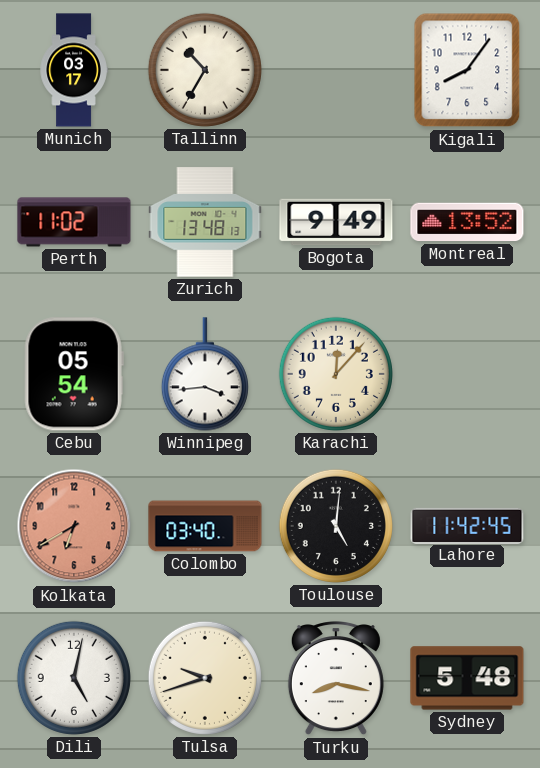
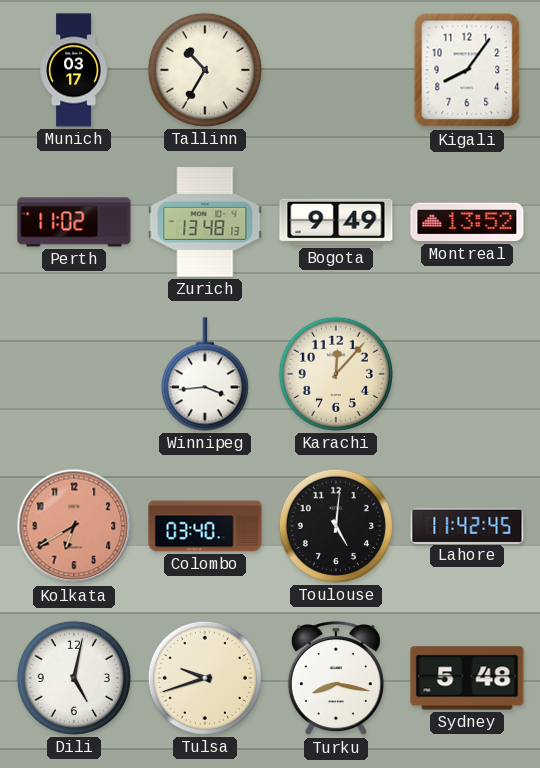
Cebu: 05:54 -> none (74, 374)
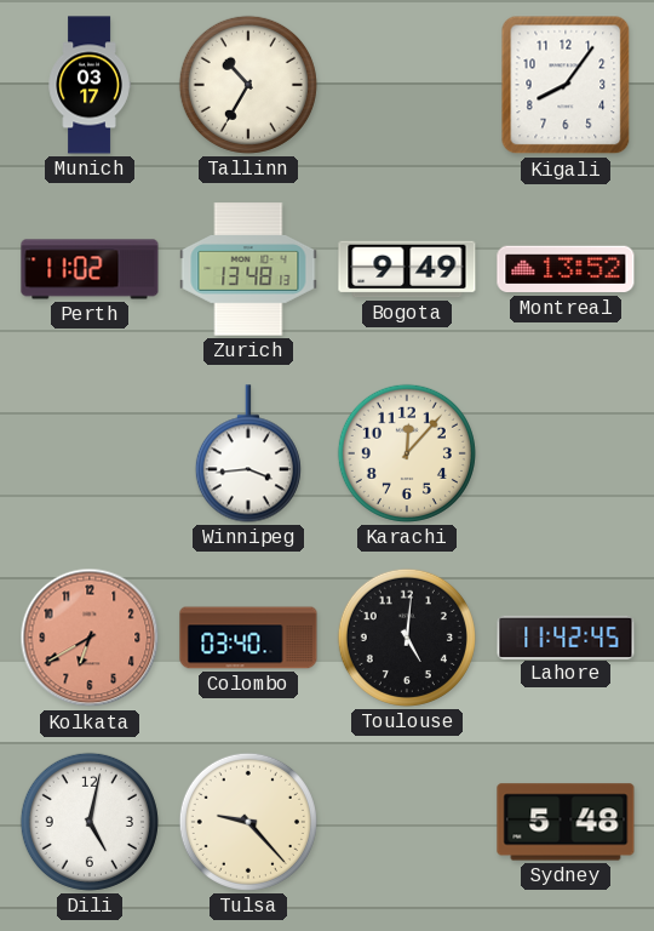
Tulsa: 9:42 -> 9:23 (248, 822)
Turku: 8:17 -> none (336, 679)
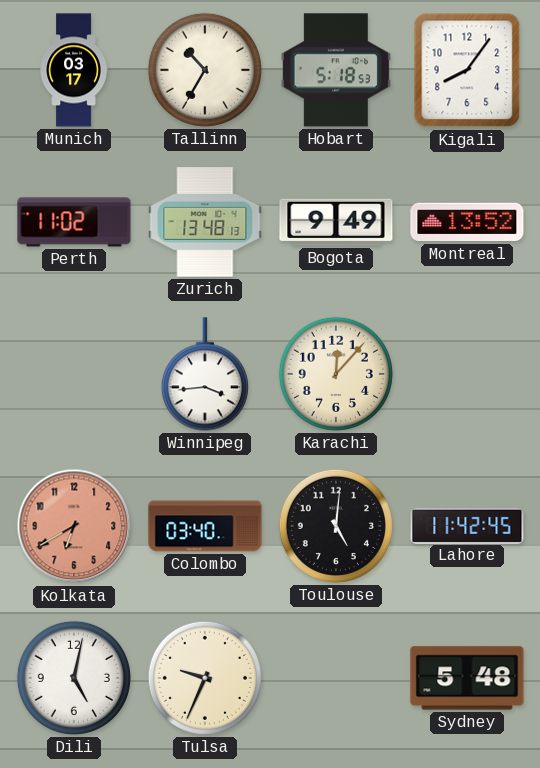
Hobart: none -> 5:18 (336, 70)
Tulsa: 9:23 -> 9:34 (205, 678)
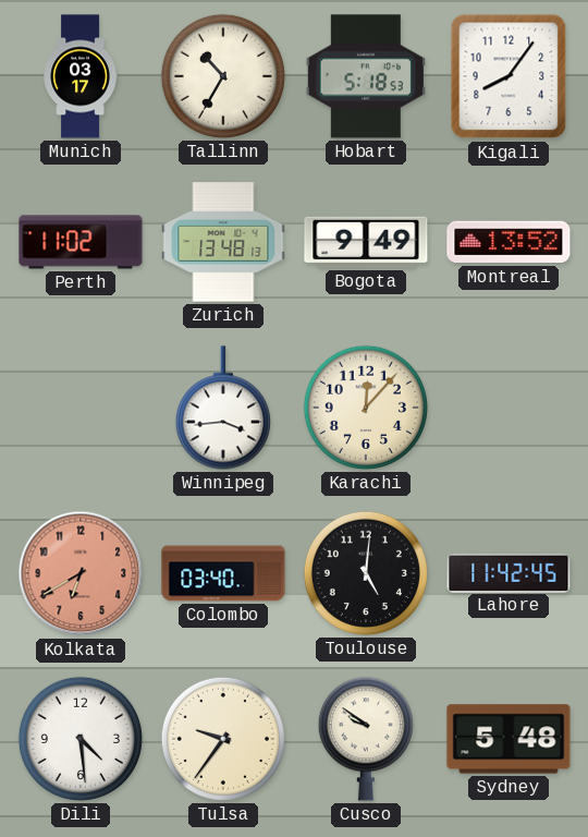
Dili: 5:02 -> 4:29 (81, 739)
Tulsa: 9:34 -> 9:36 (223, 739)
Cusco: none -> 9:51 (366, 739)
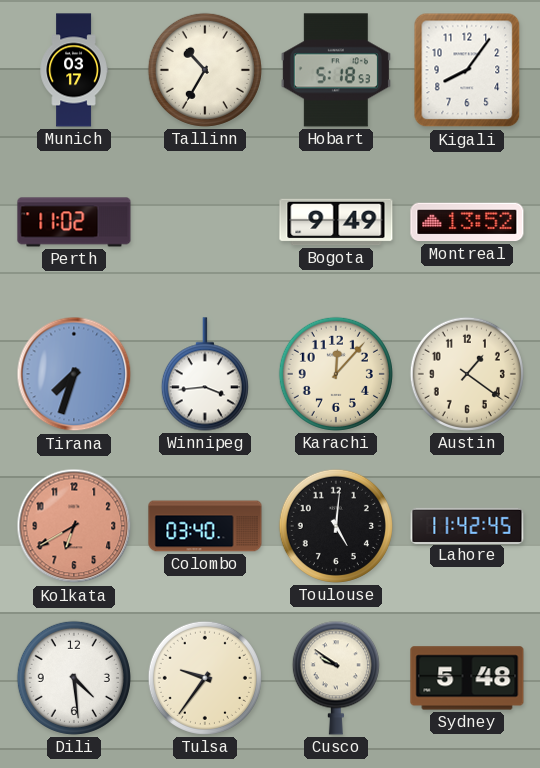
Zurich: 13:48 -> none (223, 242)
Tirana: none -> 7:33 (74, 374)
Austin: none -> 1:21 (467, 374)
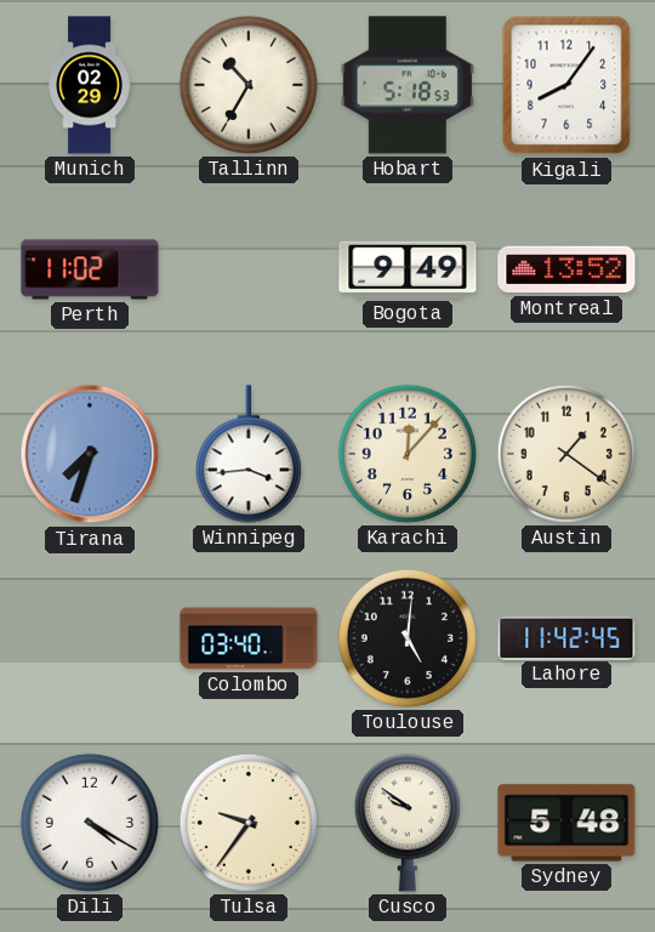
Munich: 03:17 -> 02:29 (90, 85)
Kolkata: 6:40 -> none (74, 526)
Dili: 4:29 -> 4:20 (90, 823)
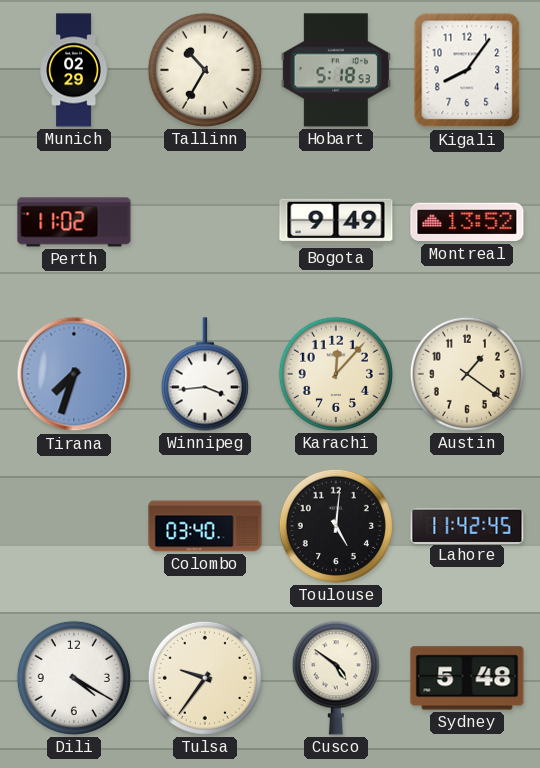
Cusco: 9:51 -> 4:51 (336, 678)
